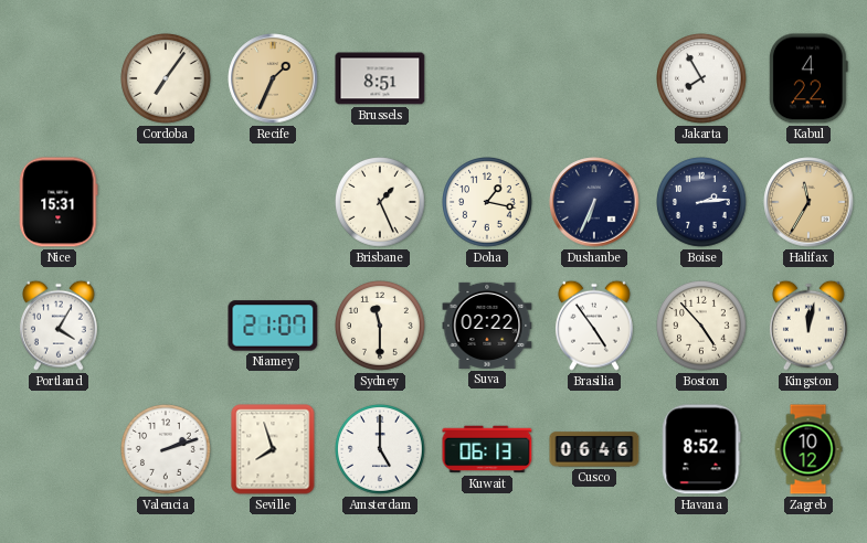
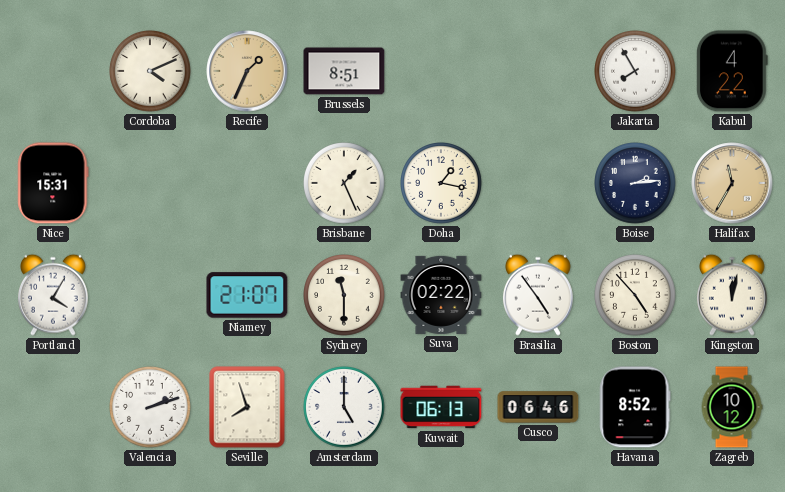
Cordoba: 7:06 -> 4:11 (151, 72)
Dushanbe: 6:34 -> none (594, 202)
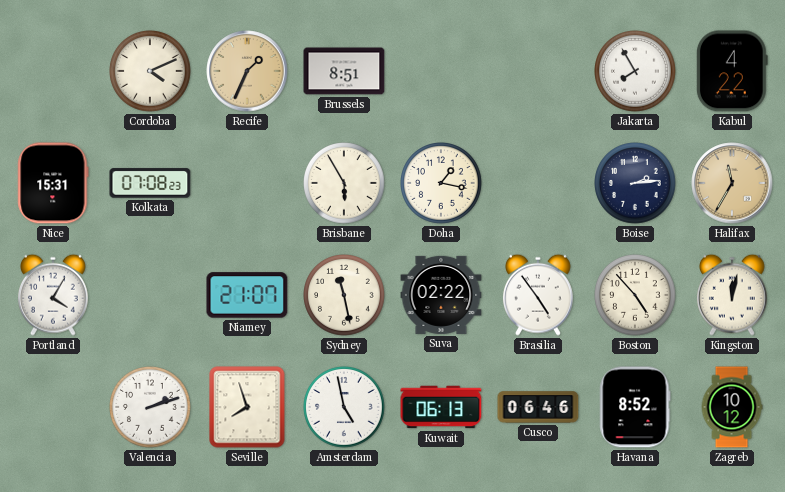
Kolkata: none -> 07:08 (150, 183)
Brisbane: 1:26 -> 5:55 (345, 184)
Sydney: 11:30 -> 11:28 (345, 296)
Amsterdam: 5:00 -> 4:58 (345, 408)
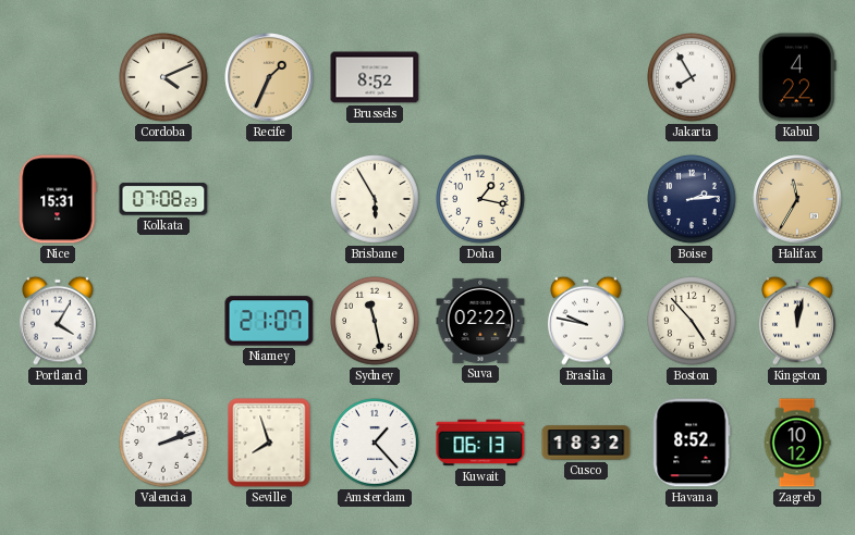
Brussels: 8:51 -> 8:52 (375, 77)
Brasilia: 4:54 -> 9:47 (586, 321)
Amsterdam: 4:58 -> 1:23 (376, 444)
Cusco: 06:46 -> 18:32 (586, 443)
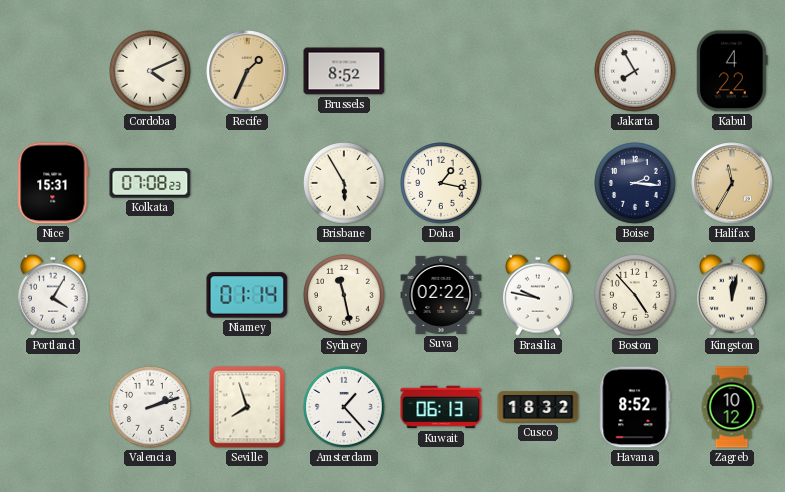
Boise: 2:14 -> 2:16 (636, 184)
Niamey: 21:07 -> 01:14 (247, 295)
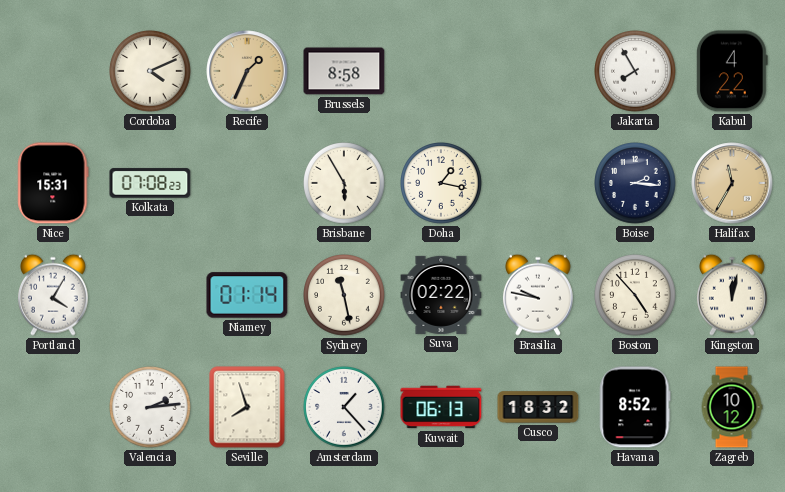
Brussels: 8:52 -> 8:58 (344, 71)
Valencia: 2:12 -> 2:14 (151, 408)
